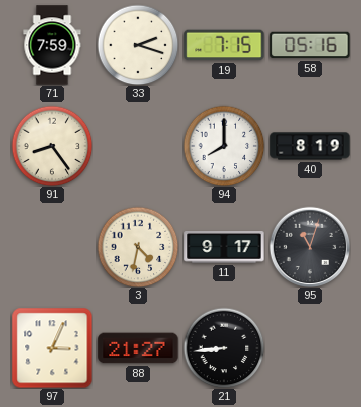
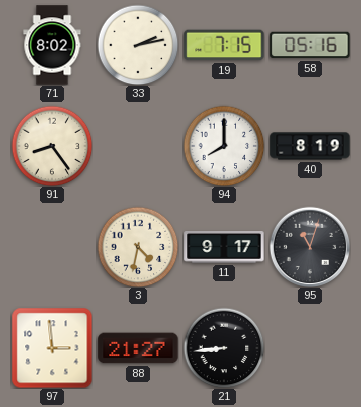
71: 7:59 -> 8:02 (52, 45)
33: 2:18 -> 2:13 (138, 45)
97: 3:04 -> 2:59 (52, 348)
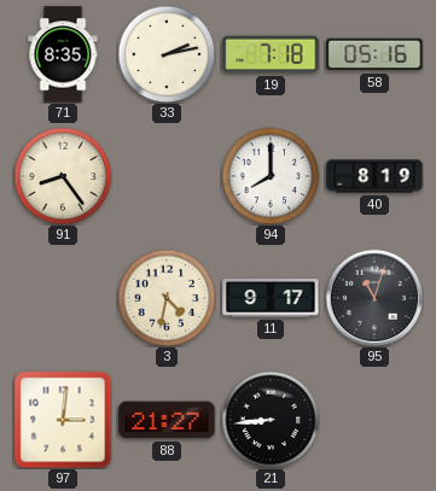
71: 8:02 -> 8:35 (63, 54)
19: 7:15 -> 7:18 (271, 54)
97: 2:59 -> 3:01 (63, 420)
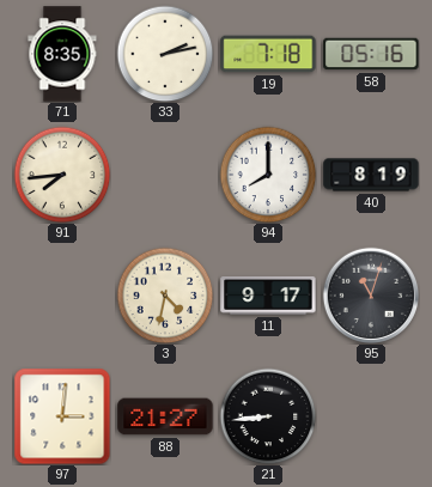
91: 8:24 -> 7:44 (62, 175)
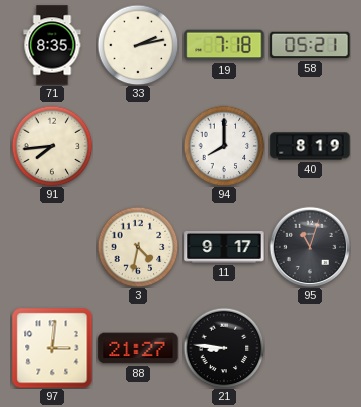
58: 05:16 -> 05:21 (310, 45)
21: 8:44 -> 8:46 (224, 348)
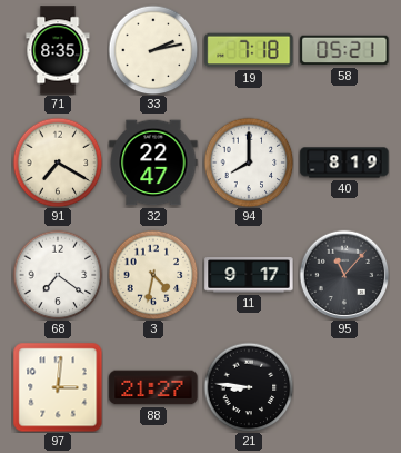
91: 7:44 -> 7:20 (58, 163)
32: none -> 22:47 (153, 163)
68: none -> 7:21 (58, 275)
95: 11:03 -> 11:07 (344, 275)
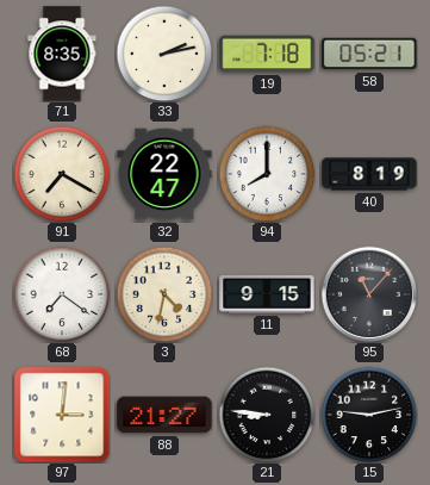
11: 9:17 -> 9:15 (267, 296)
15: none -> 9:13 (369, 415)
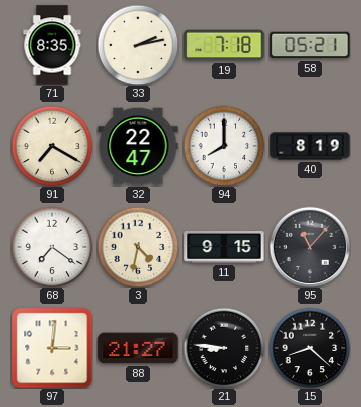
15: 9:13 -> 8:22 (310, 348)
